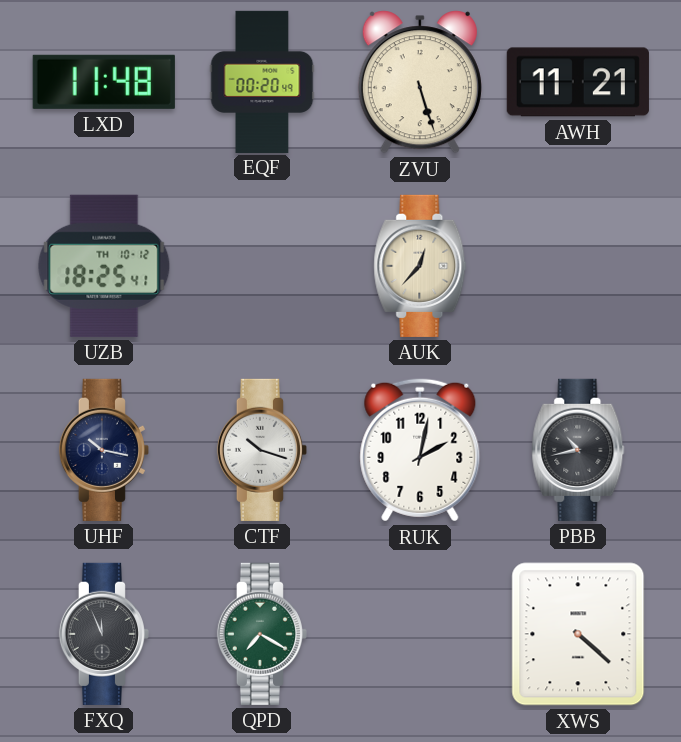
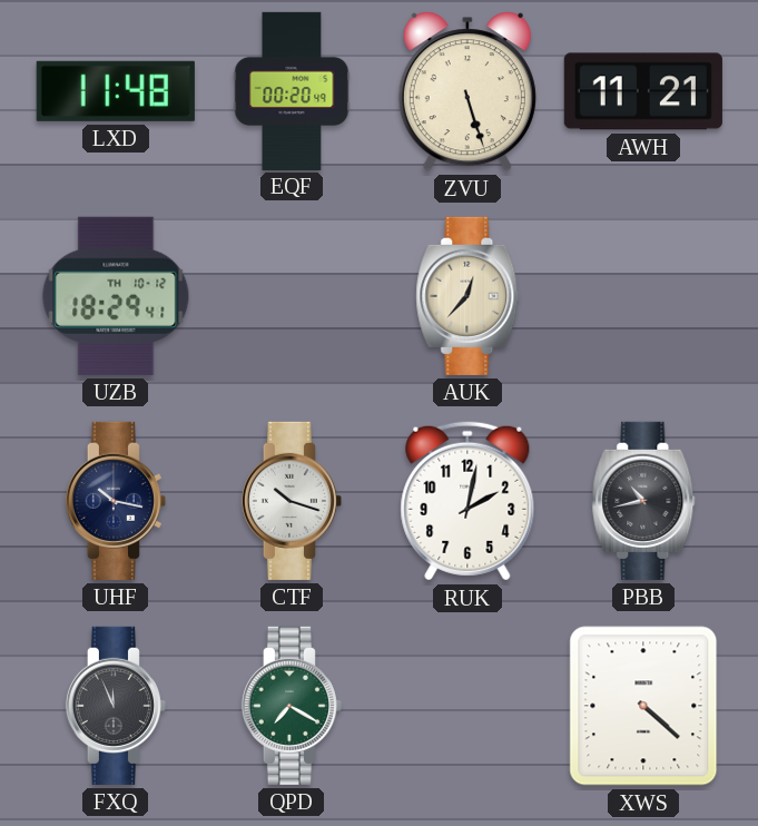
UZB: 18:25 -> 18:29 (116, 296)
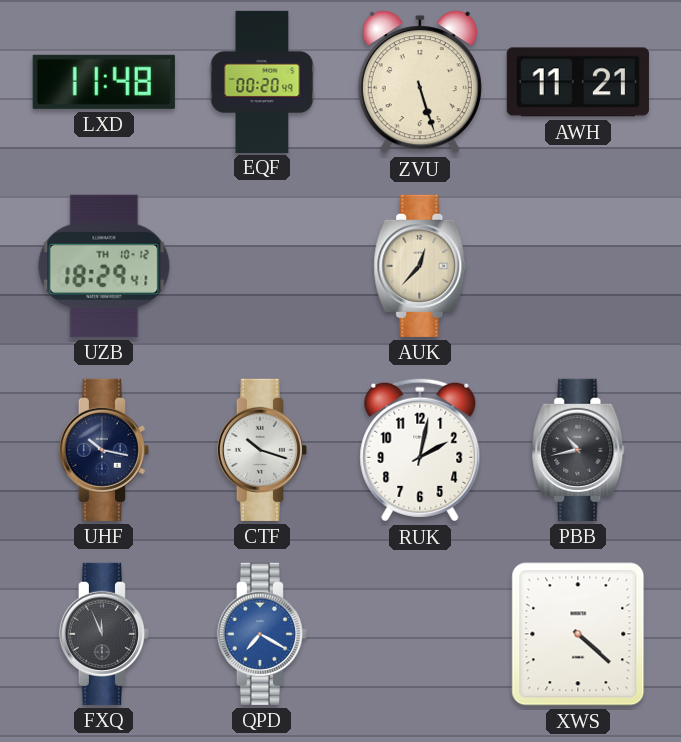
QPD dial: green -> blue (262, 634)
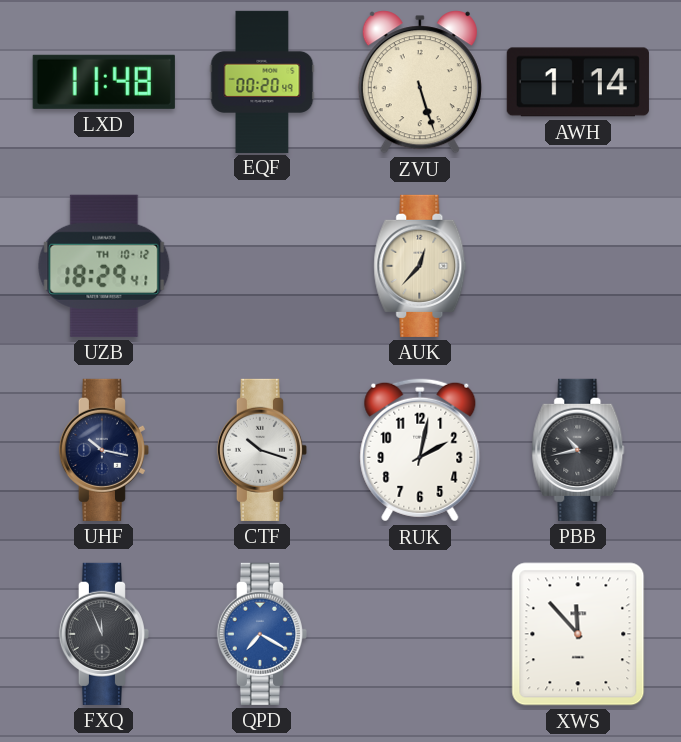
AWH: 11:21 -> 1:14 (578, 82)
XWS: 4:22 -> 11:53 (578, 634)
